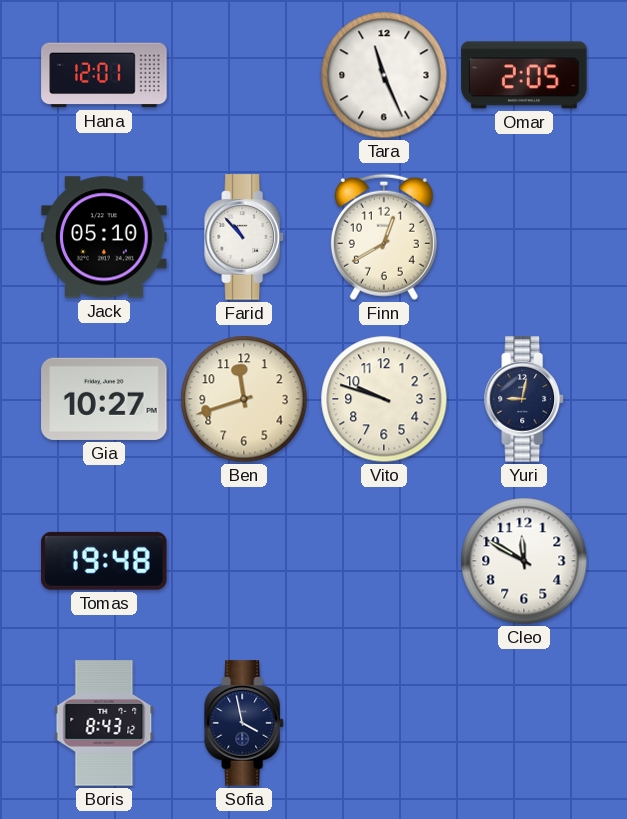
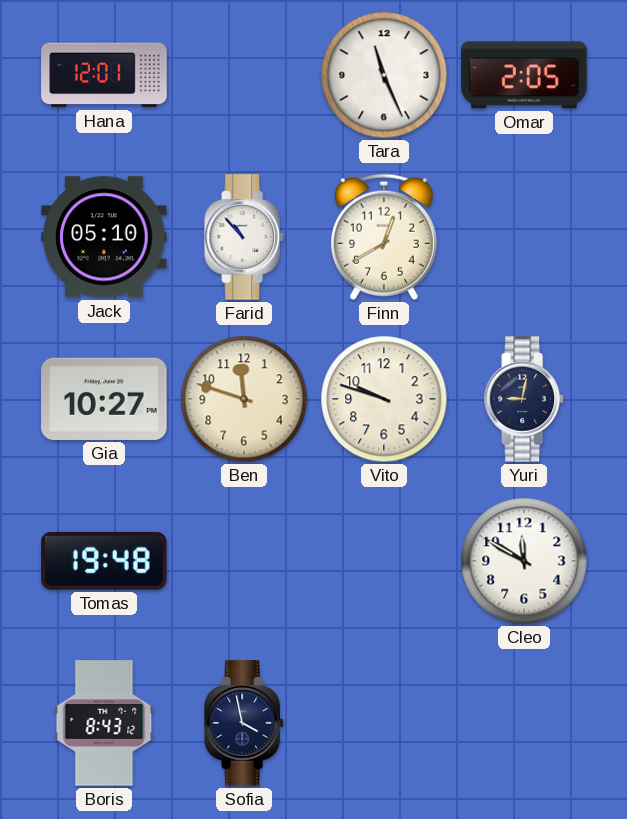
Ben: 11:42 -> 11:48 (244, 399)
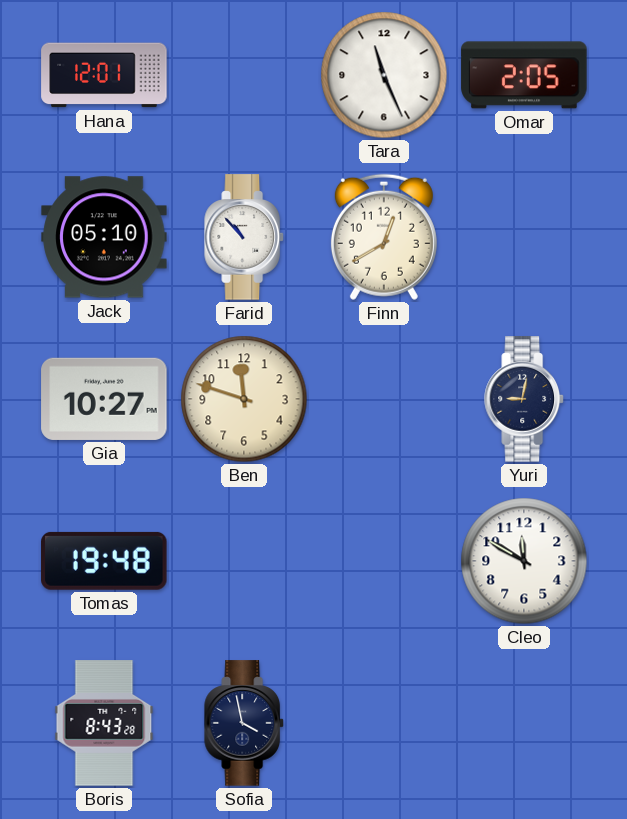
Vito: 9:48 -> none (384, 399)
Boris: 8:43:12 -> 8:43:28 (104, 723)
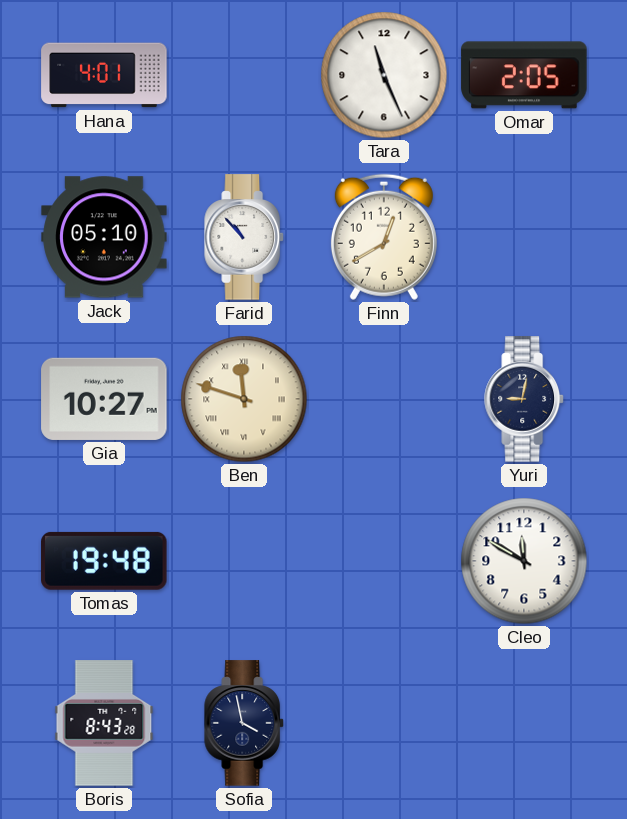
Hana: 12:01 -> 4:01 (104, 75)
Ben numerals: Arabic -> Roman (244, 399)
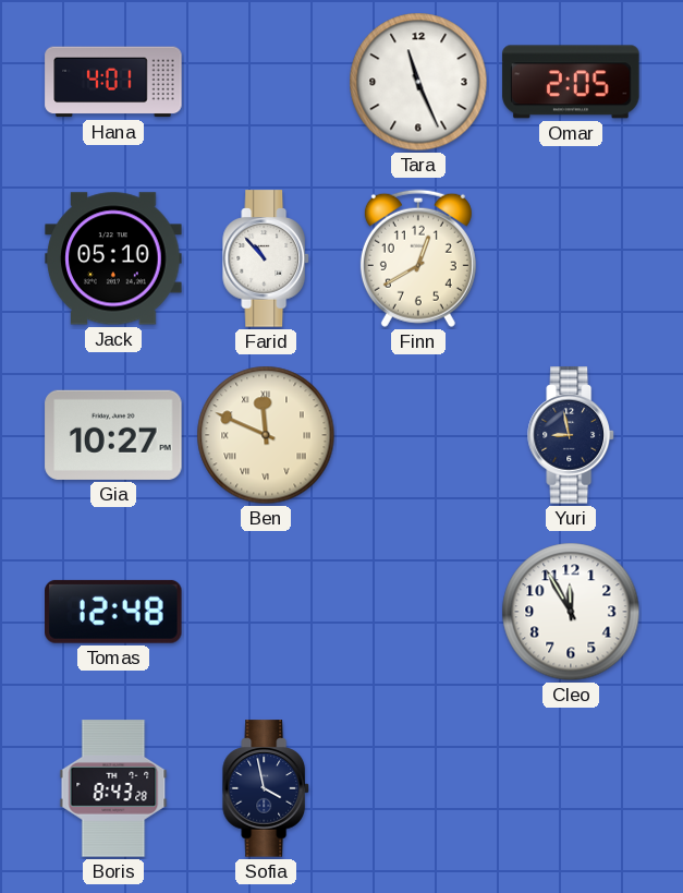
Ben: 11:48 -> 11:49 (266, 435)
Yuri: 9:02 -> 8:58 (571, 435)
Tomas: 19:48 -> 12:48 (113, 612)
Cleo: 11:50 -> 11:55 (571, 612)
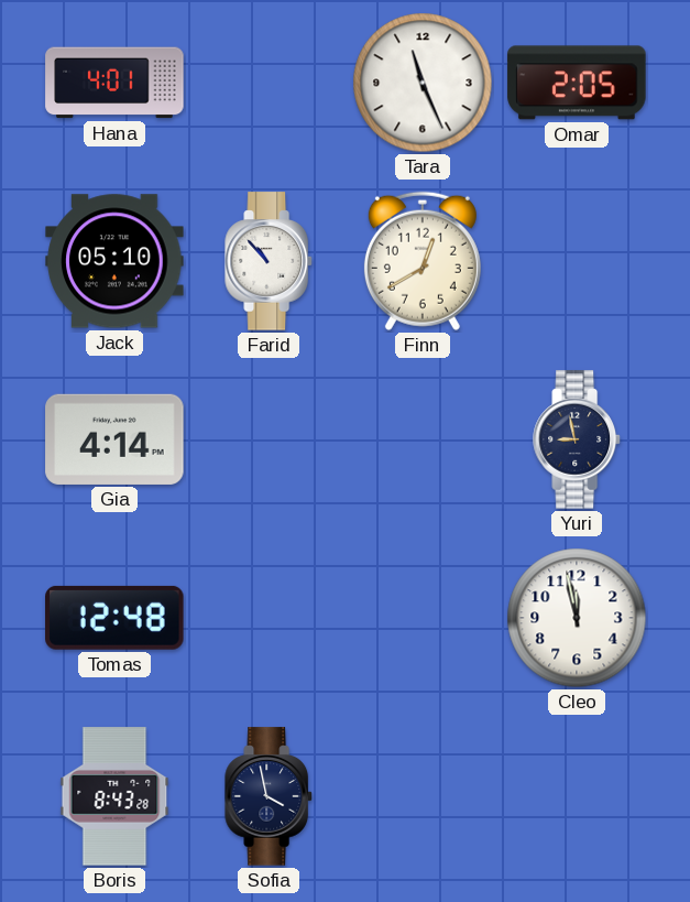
Gia: 10:27 -> 4:14 (114, 439)
Ben: 11:49 -> none (266, 435)
Cleo: 11:55 -> 11:58 (577, 618)
